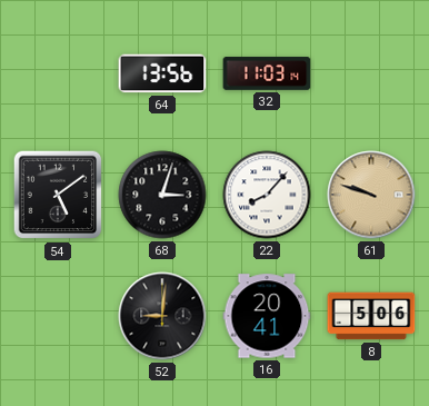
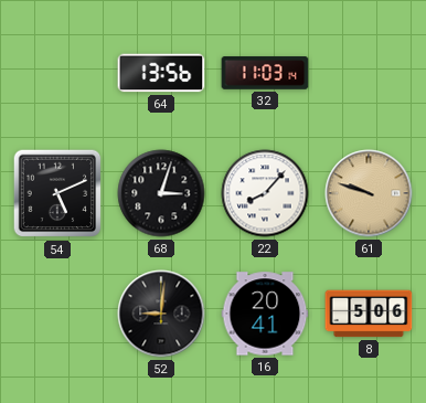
54: 5:09 -> 5:11 (57, 193)
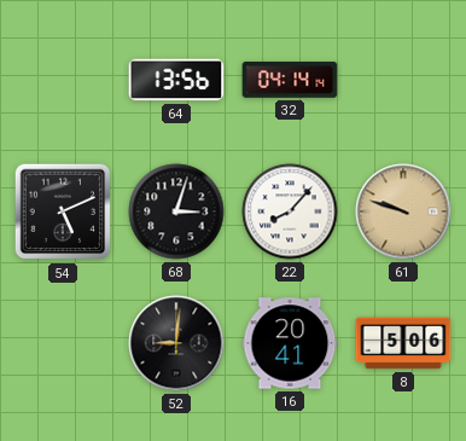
32: 11:03 -> 04:14 (290, 80)
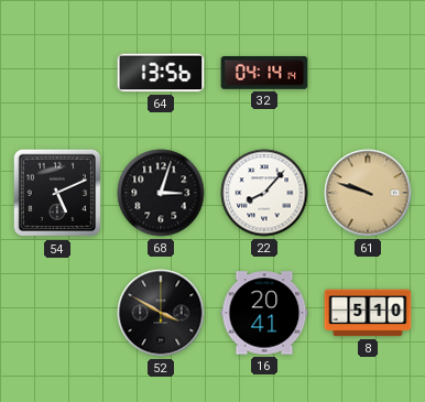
52: 9:01 -> 3:50 (161, 313)
8: 5:06 -> 5:10 (368, 313)
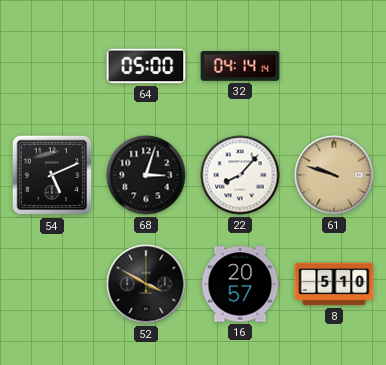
64: 13:56 -> 05:00 (146, 66)
16: 20:41 -> 20:57 (240, 284)
